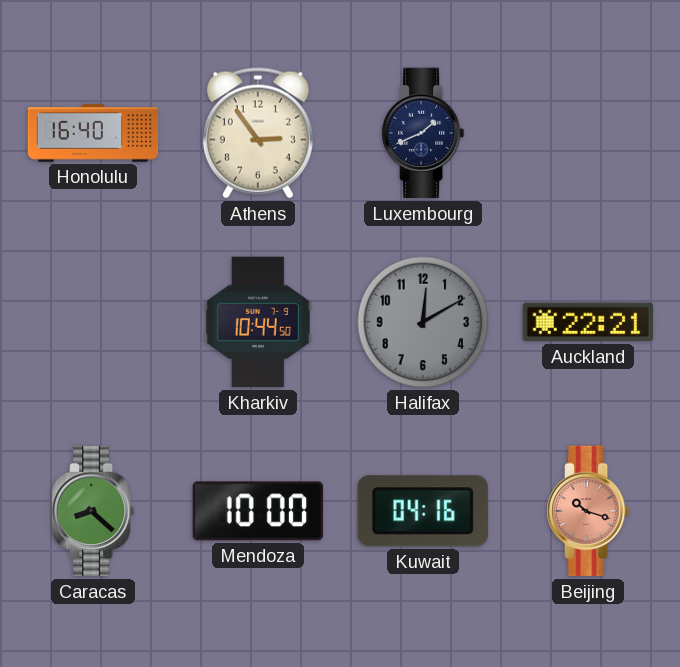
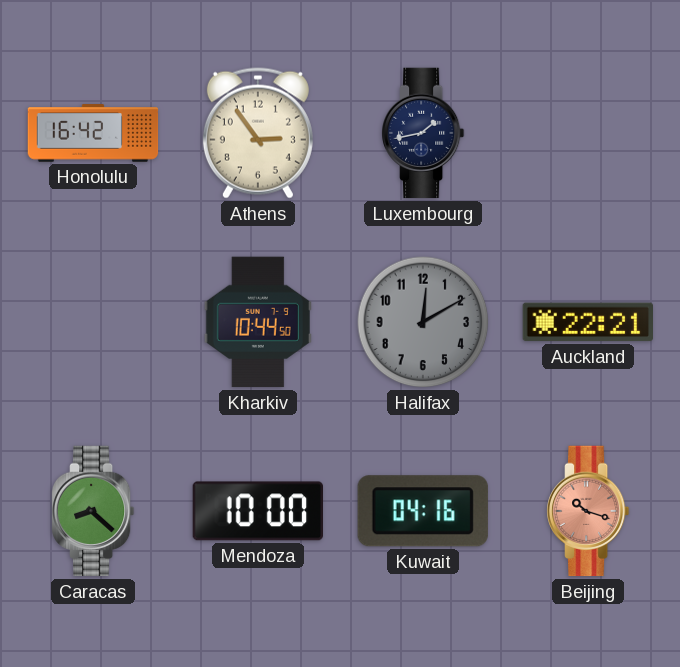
Honolulu: 16:40 -> 16:42 (93, 133)
Luxembourg: 1:41 -> 1:43 (424, 133)
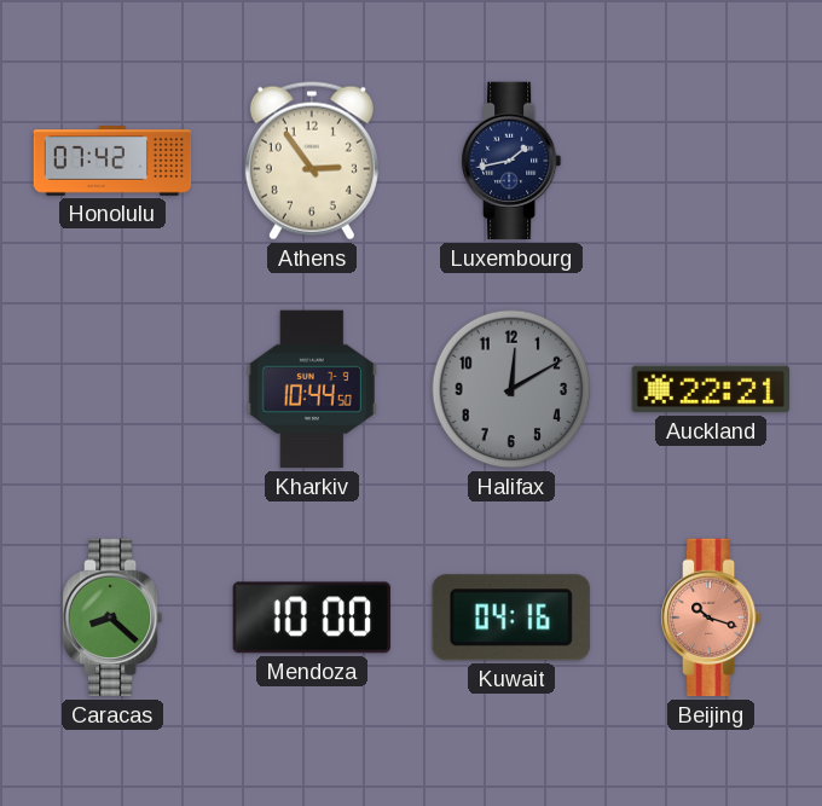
Honolulu: 16:42 -> 07:42 (112, 161)
